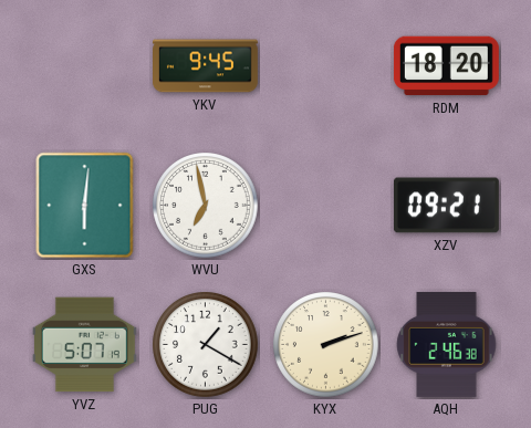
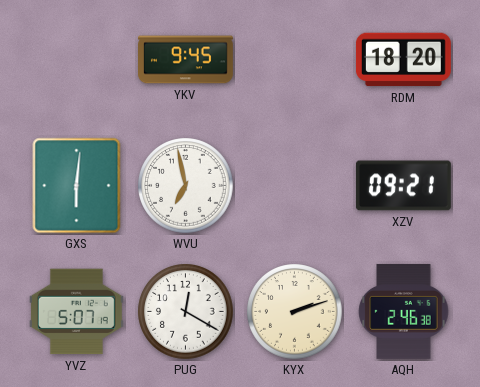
PUG: 1:20 -> 12:20 (186, 312)
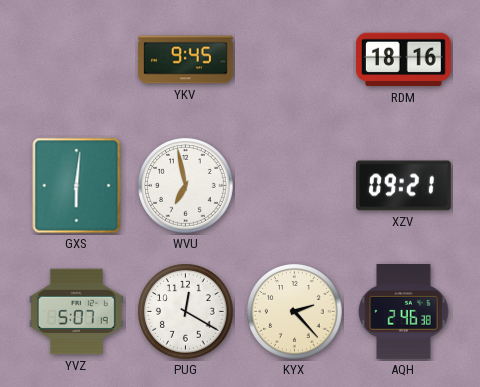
RDM: 18:20 -> 18:16 (403, 60)
KYX: 2:12 -> 2:23 (295, 312)
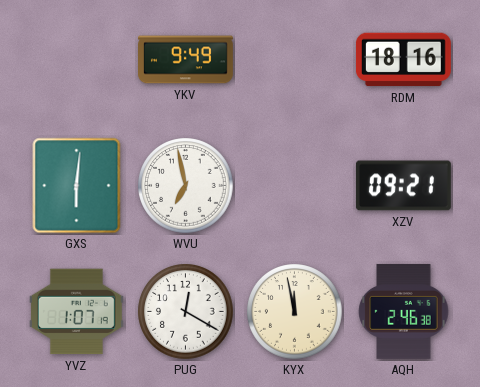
YKV: 9:45 -> 9:49 (186, 60)
YVZ: 5:07 -> 1:07 (76, 312)
KYX: 2:23 -> 11:58 (295, 312)
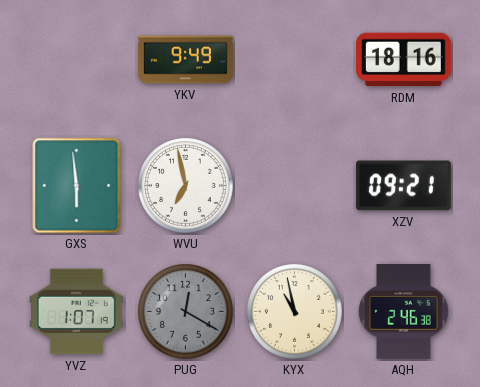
GXS: 6:01 -> 5:59 (77, 186)
PUG dial: white -> grey (186, 312)
KYX: 11:58 -> 10:58 (295, 312)
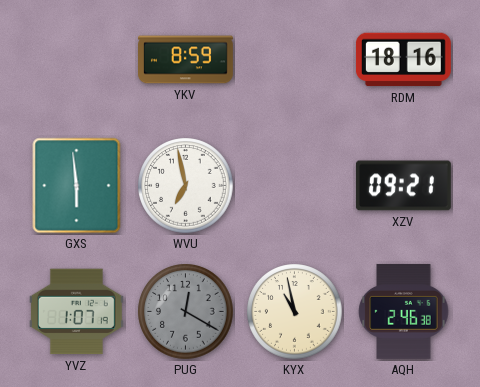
YKV: 9:49 -> 8:59 (186, 60)
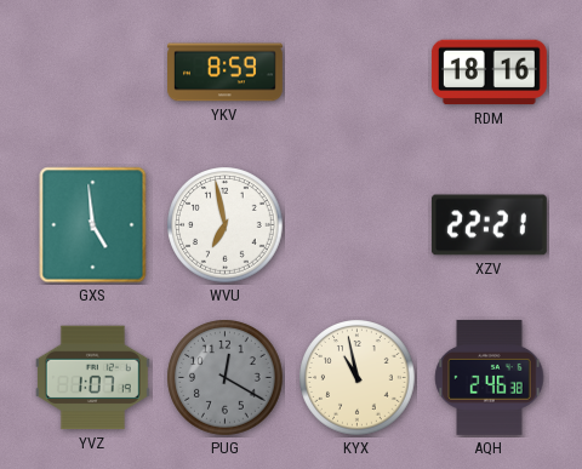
GXS: 5:59 -> 4:59 (93, 225)
XZV: 09:21 -> 22:21 (489, 225)
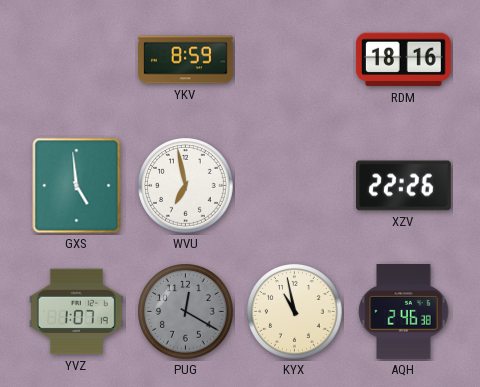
XZV: 22:21 -> 22:26 (403, 186)
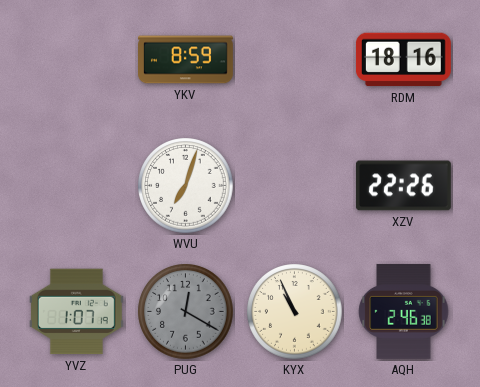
GXS: 4:59 -> none (77, 186)
WVU: 6:58 -> 7:03 (186, 186)
KYX: 10:58 -> 10:56 (295, 312)
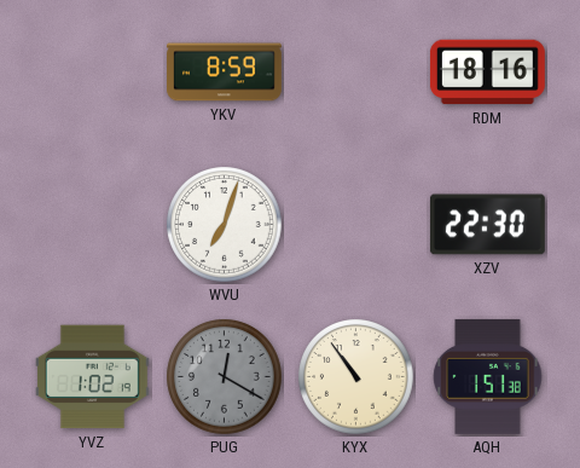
XZV: 22:26 -> 22:30 (487, 225)
YVZ: 1:07 -> 1:02 (92, 377)
KYX: 10:56 -> 10:54 (356, 377)
AQH: 2:46 -> 1:51 (488, 376)
